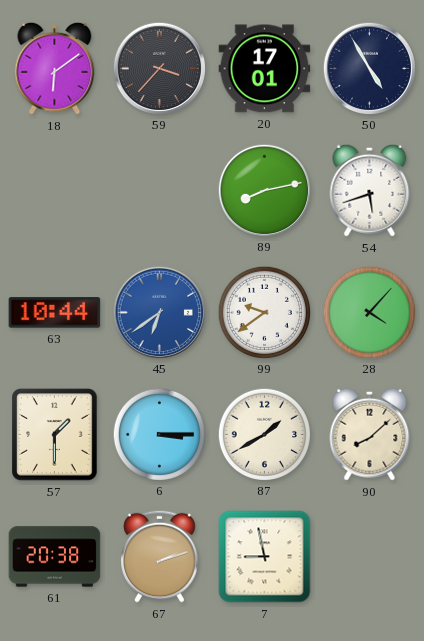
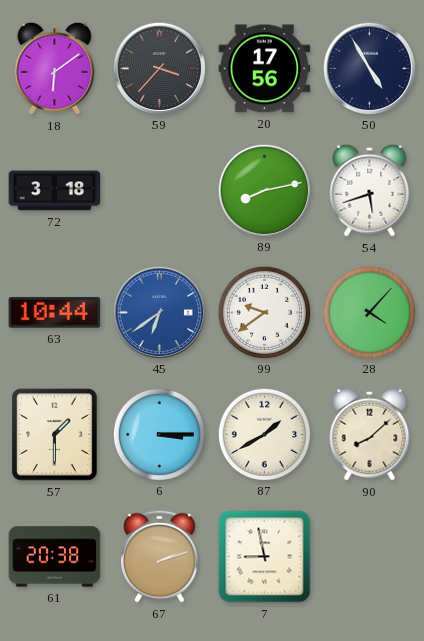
20: 17:01 -> 17:56 (265, 69)
72: none -> 3:18 (55, 191)
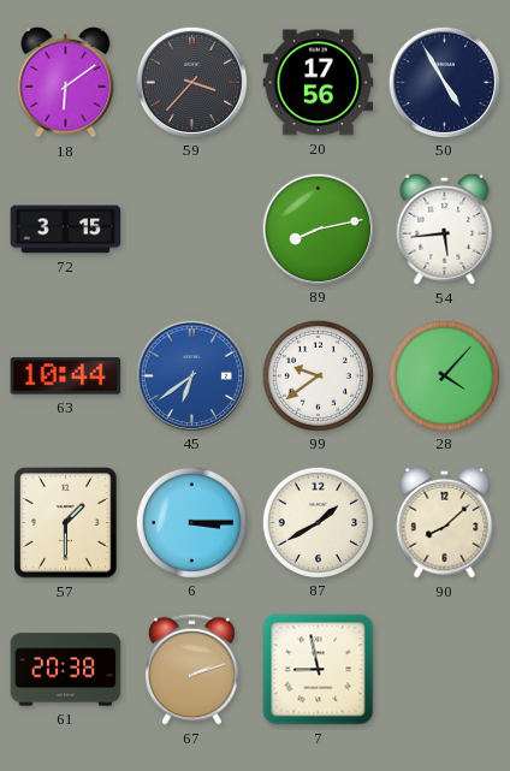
72: 3:18 -> 3:15 (66, 230)
54: 5:42 -> 5:44 (445, 229)
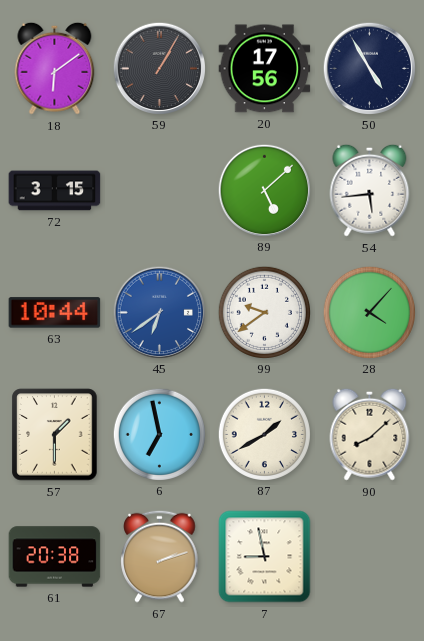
59: 3:37 -> 1:05 (159, 68)
89: 8:13 -> 5:08 (264, 190)
6: 3:15 -> 6:58 (159, 434)
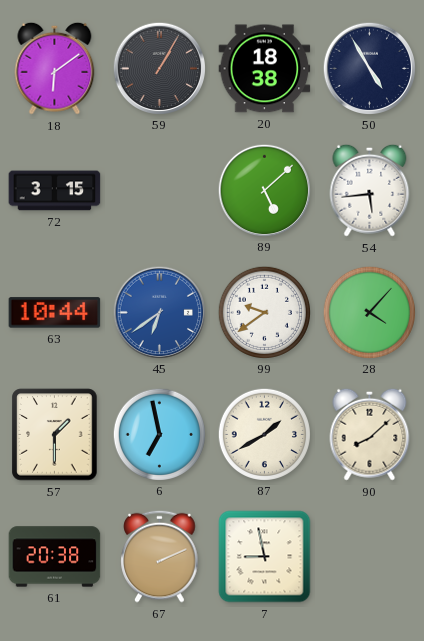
20: 17:56 -> 18:38 (265, 69)
67: 2:12 -> 2:11 (160, 556)
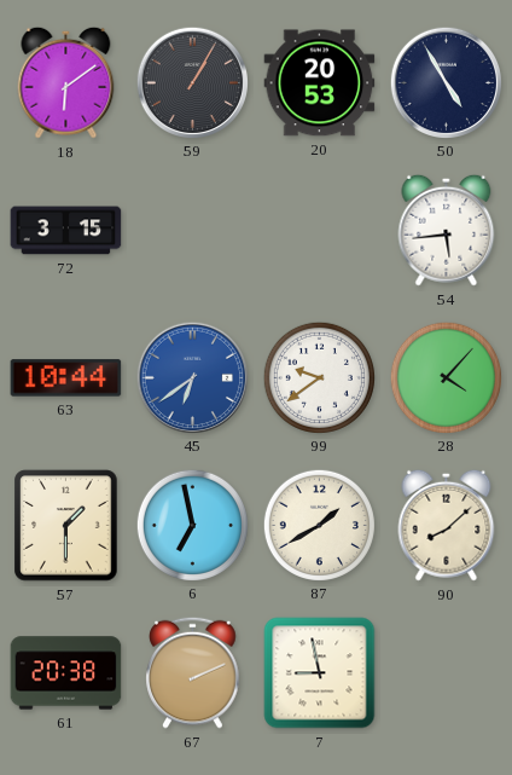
20: 18:38 -> 20:53 (320, 83)
89: 5:08 -> none (264, 190)
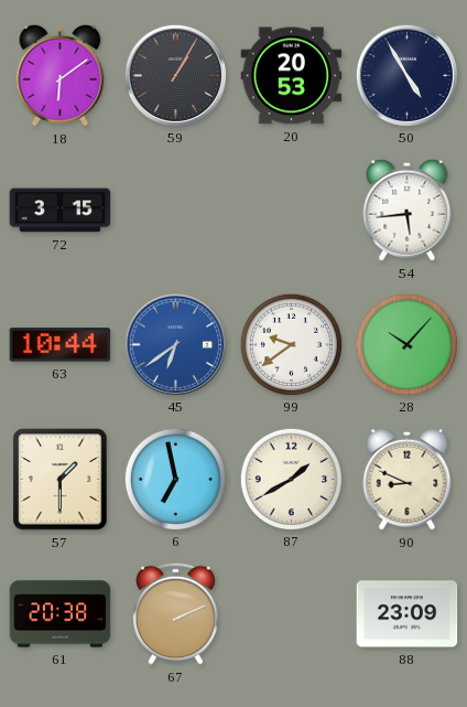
28: 4:07 -> 10:07 (406, 344)
90: 8:08 -> 8:49 (408, 479)
7: 8:58 -> none (320, 673)
88: none -> 23:09 (408, 614)
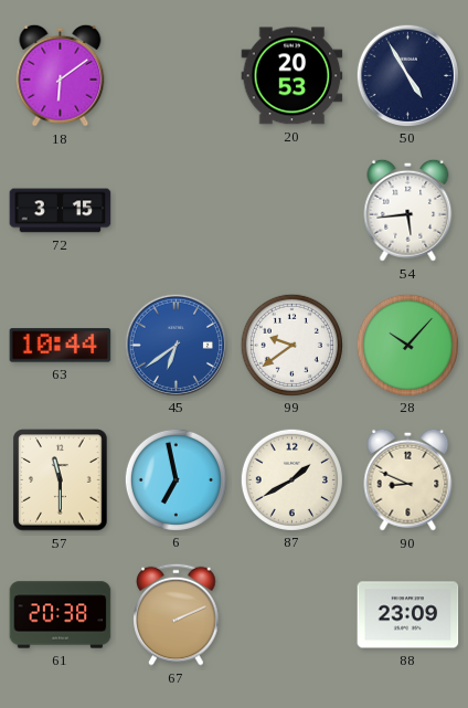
59: 1:05 -> none (175, 75)
57: 1:30 -> 11:30 (61, 480)
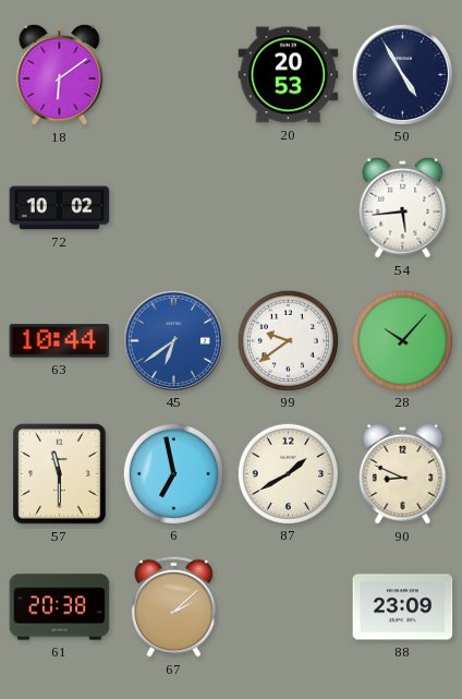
72: 3:15 -> 10:02 (60, 208)
67: 2:11 -> 2:08 (174, 606)
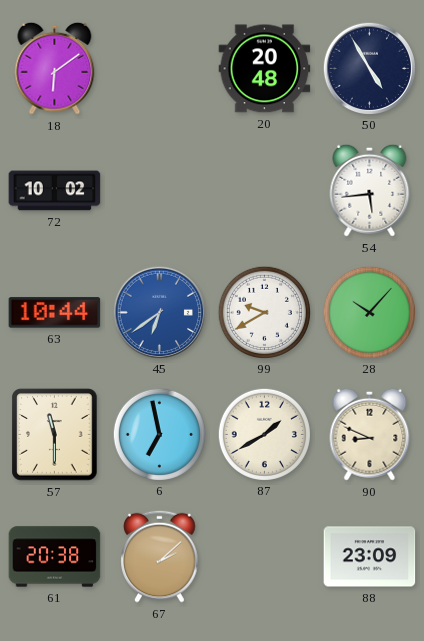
20: 20:53 -> 20:48 (265, 69)
99: 9:39 -> 9:40 (264, 312)
